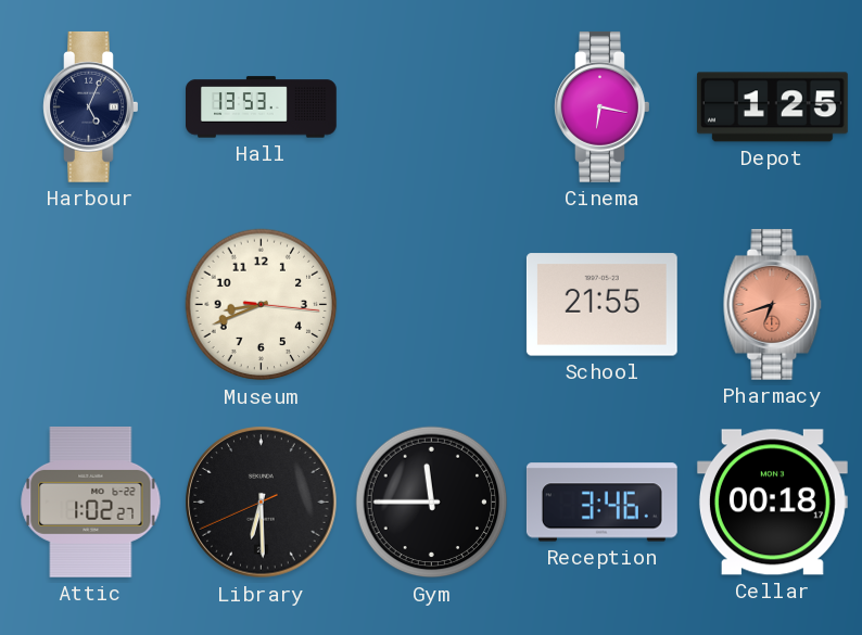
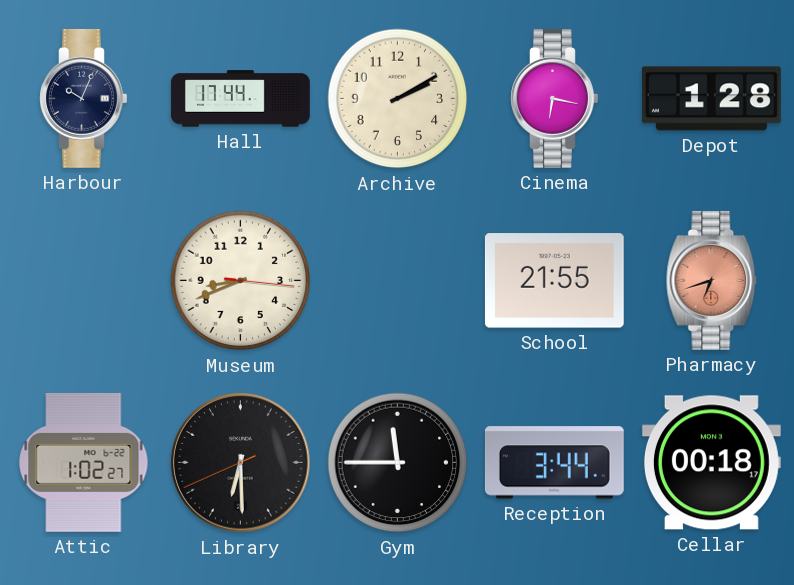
Harbour: 5:04 -> 10:04 (84, 98)
Hall: 13:53 -> 17:44 (241, 99)
Archive: none -> 2:10 (398, 99)
Depot: 1:25 -> 1:28 (711, 99)
Reception: 3:46 -> 3:44 (554, 463)
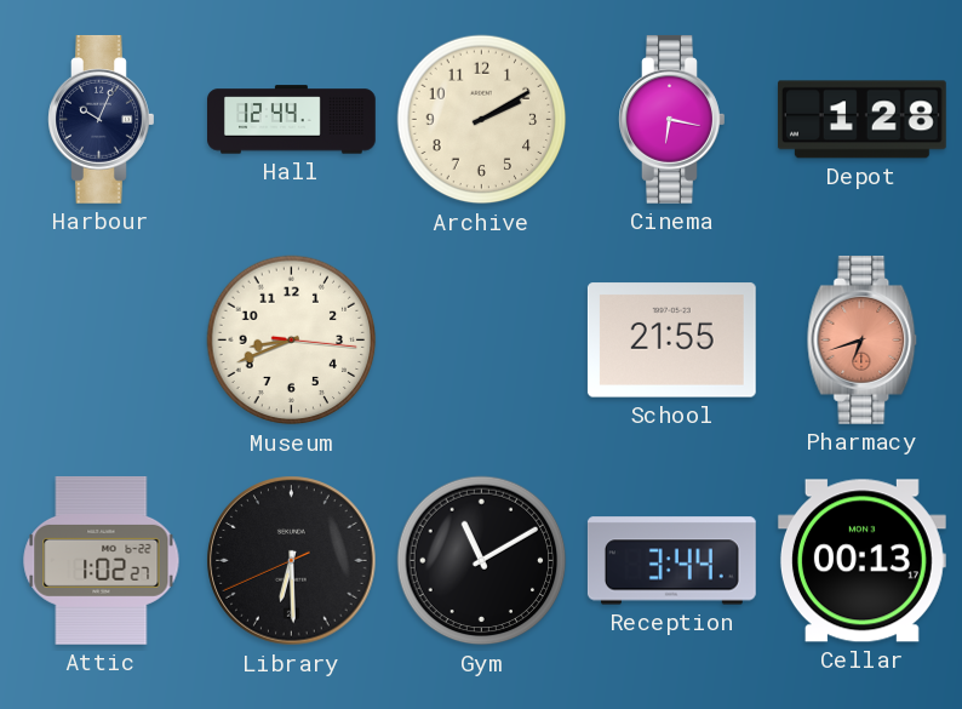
Hall: 17:44 -> 12:44 (292, 120)
Gym: 11:45 -> 11:10 (482, 561)
Cellar: 00:18 -> 00:13 (861, 561)
